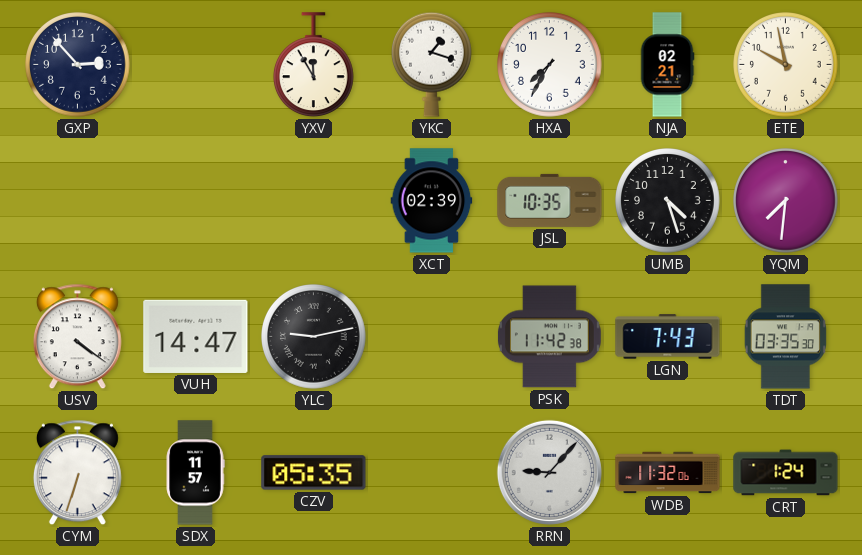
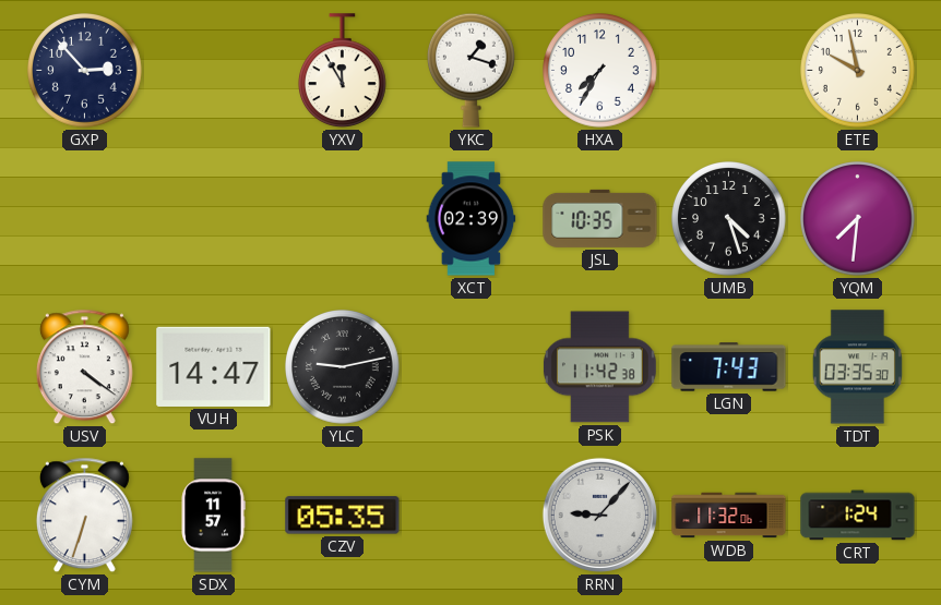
NJA: 02:21 -> none (667, 65)
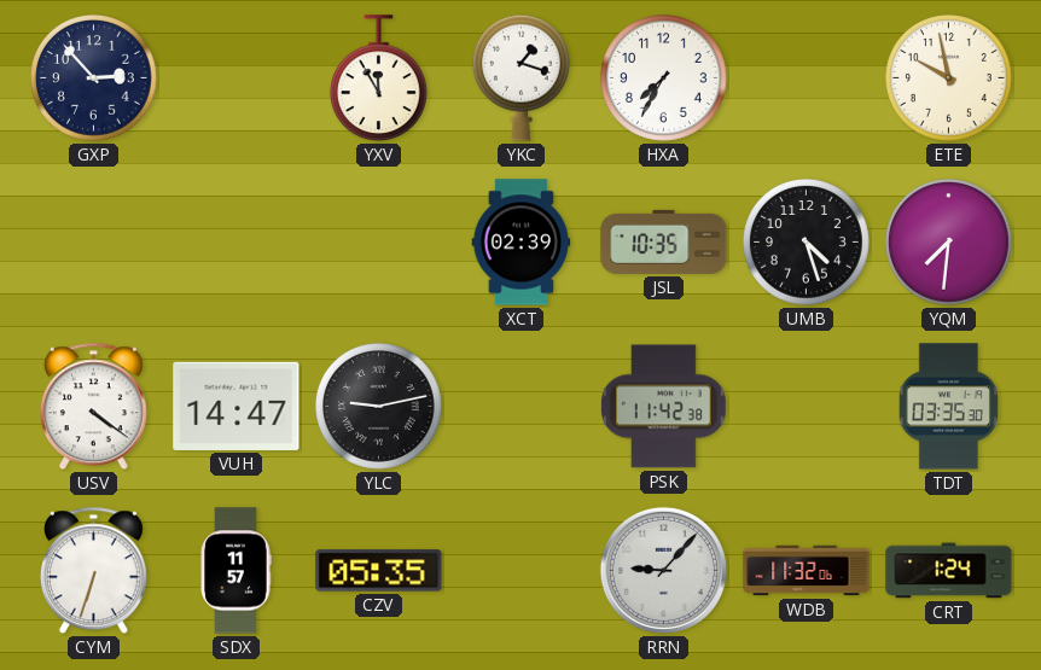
LGN: 7:43 -> none (729, 367)
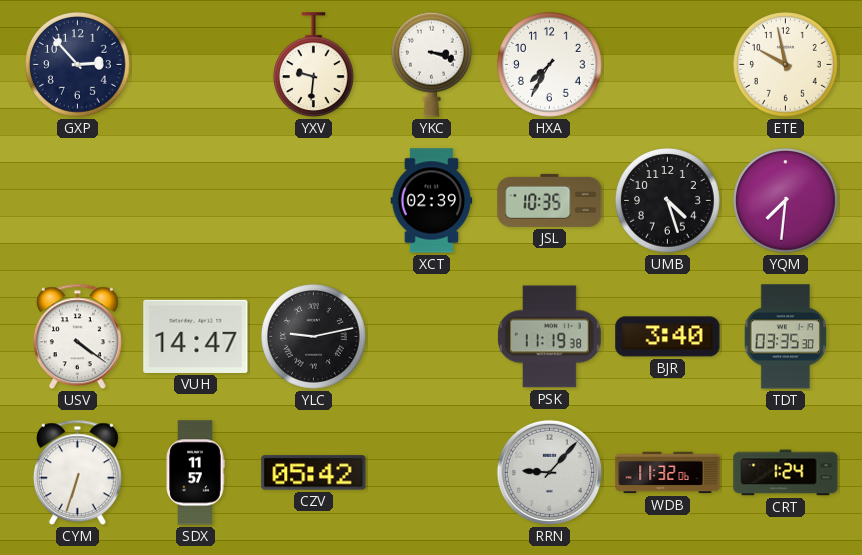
YXV: 11:55 -> 9:31 (313, 65)
YKC: 1:18 -> 3:18 (431, 64)
PSK: 11:42 -> 11:19 (549, 337)
BJR: none -> 3:40 (668, 337)
CZV: 05:35 -> 05:42 (314, 473)
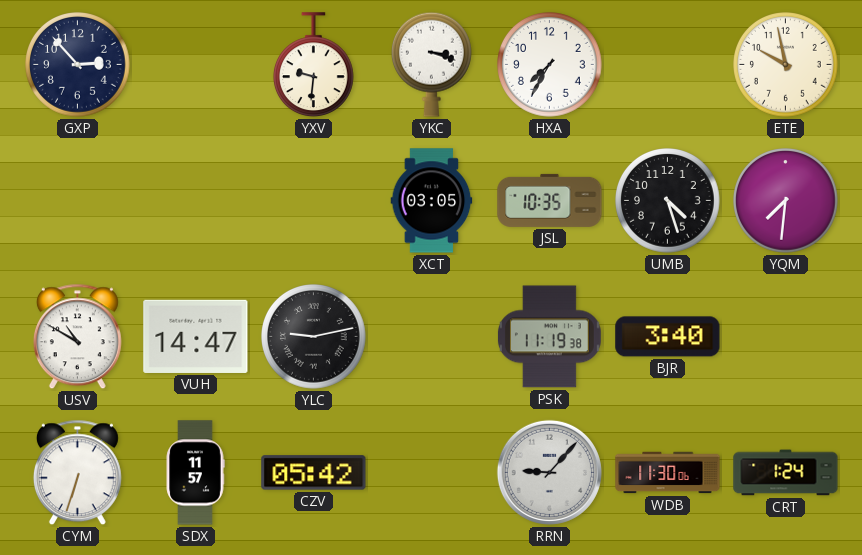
XCT: 02:39 -> 03:05 (432, 201)
USV: 4:21 -> 10:50 (77, 337)
TDT: 03:35 -> none (785, 337)
WDB: 11:32 -> 11:30 (668, 473)
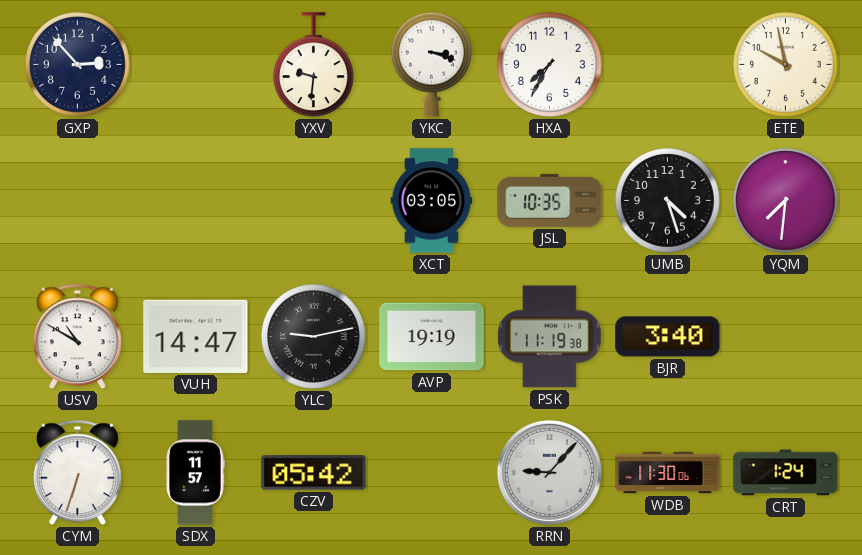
AVP: none -> 19:19 (432, 337)
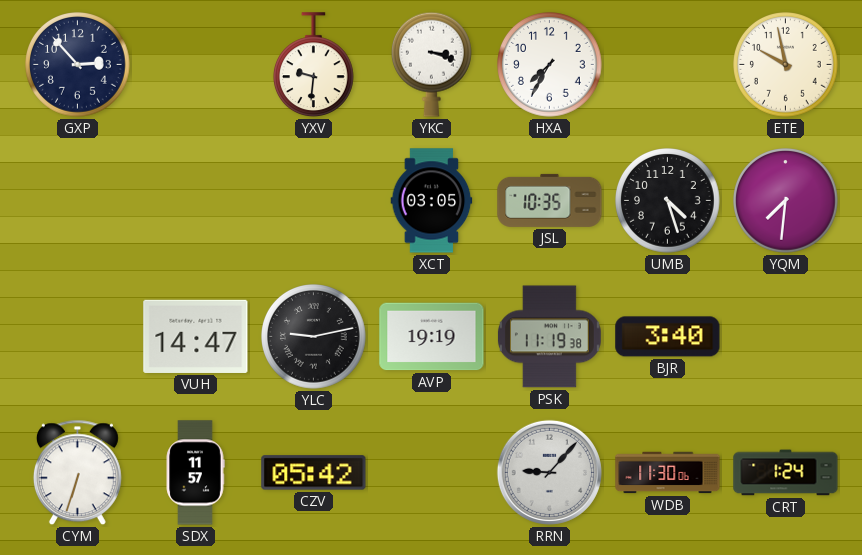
USV: 10:50 -> none (77, 337)
